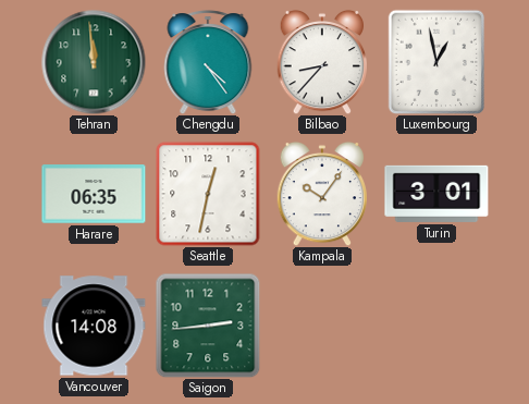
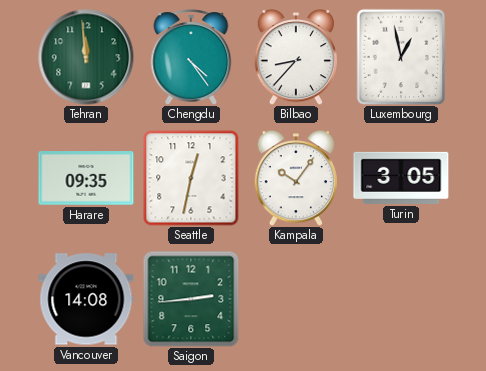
Harare: 06:35 -> 09:35 (86, 178)
Turin: 3:01 -> 3:05 (401, 178)
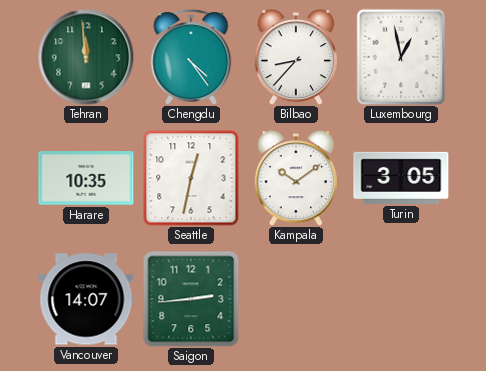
Harare: 09:35 -> 10:35 (86, 178)
Kampala: 10:06 -> 10:09 (295, 178)
Vancouver: 14:08 -> 14:07 (86, 299)
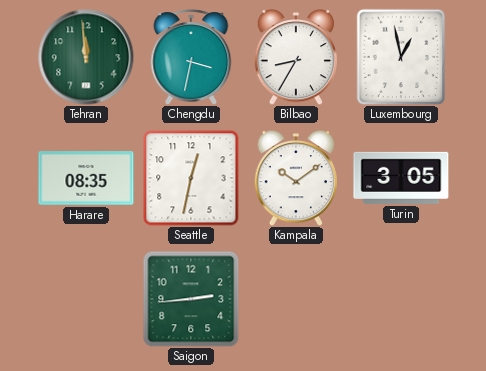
Chengdu: 4:24 -> 3:32 (191, 57)
Bilbao: 8:37 -> 8:35 (295, 57)
Harare: 10:35 -> 08:35 (86, 178)
Vancouver: 14:07 -> none (86, 299)
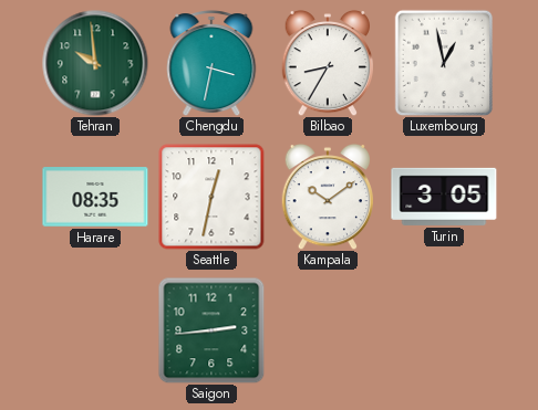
Tehran: 11:59 -> 9:59 (95, 63)
